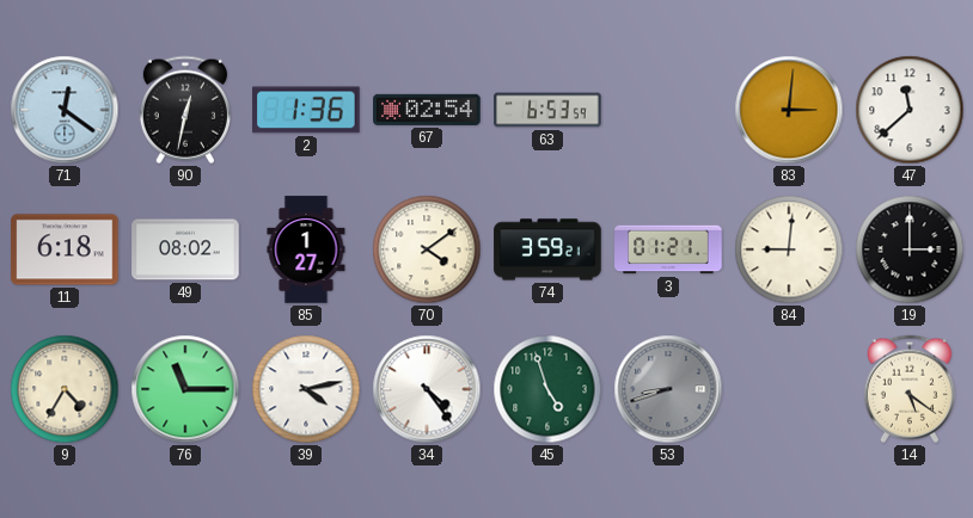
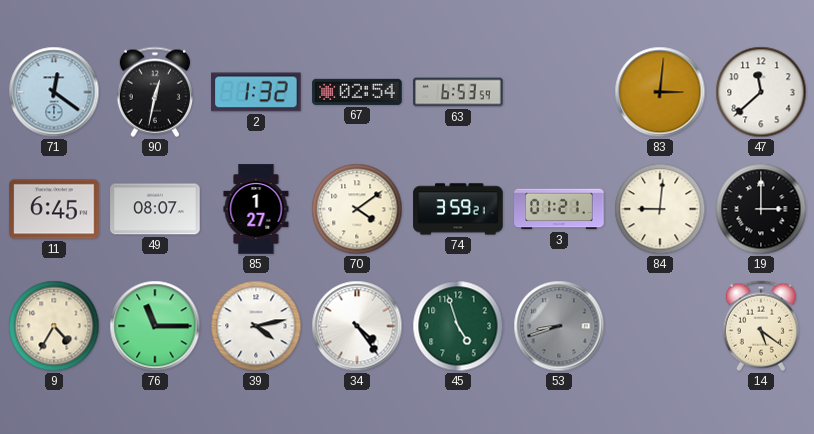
2: 1:36 -> 1:32 (256, 92)
11: 6:18 -> 6:45 (54, 209)
49: 08:02 -> 08:07 (155, 209)
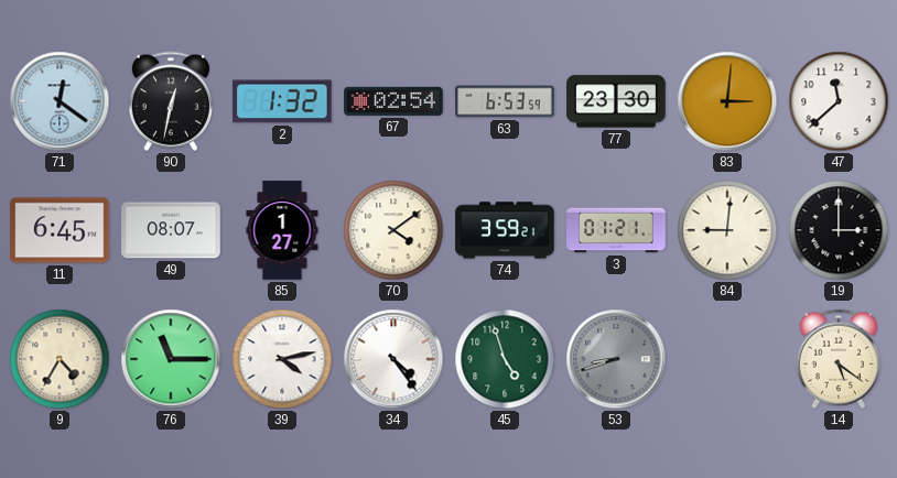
77: none -> 23:30 (616, 101)
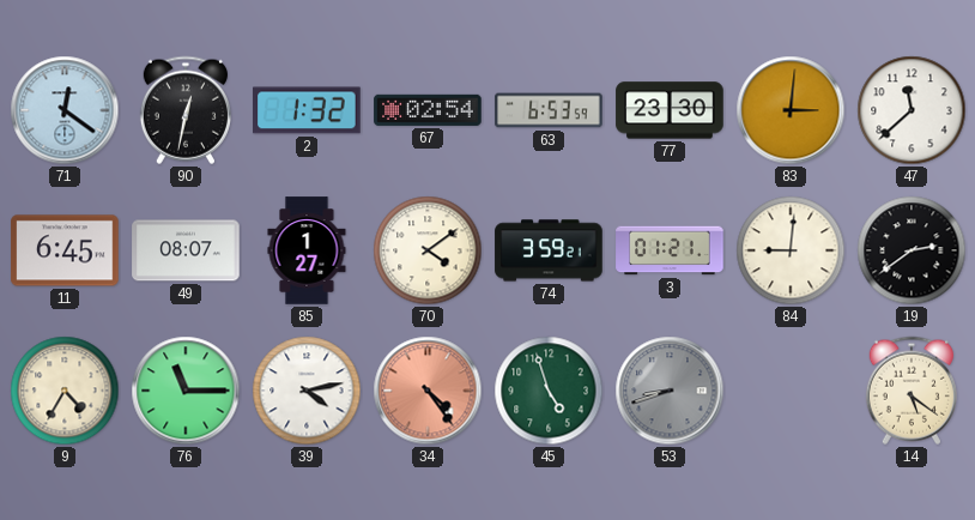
19: 3:00 -> 2:39 (912, 250)
34 dial: white -> salmon (428, 391)
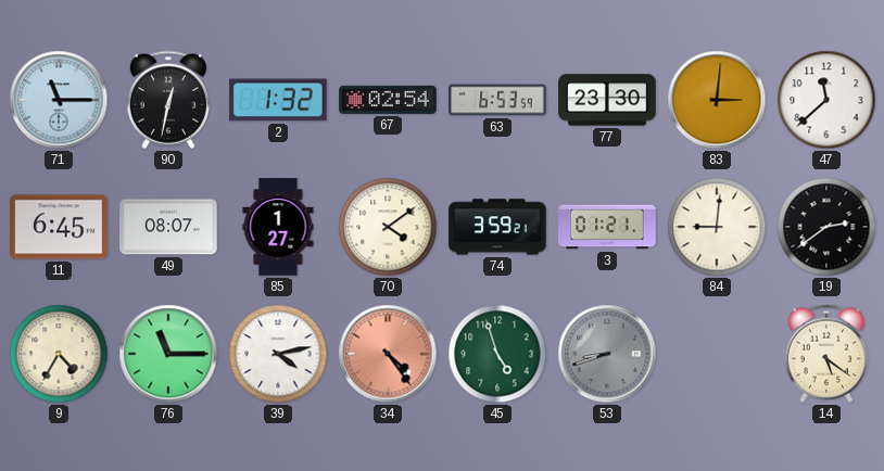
71: 12:21 -> 11:15 (59, 100)
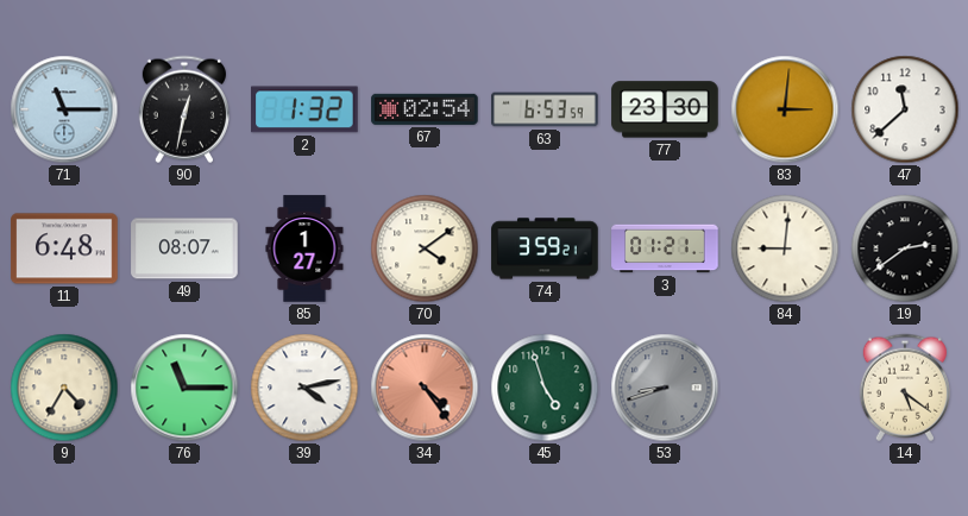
11: 6:45 -> 6:48 (64, 248)
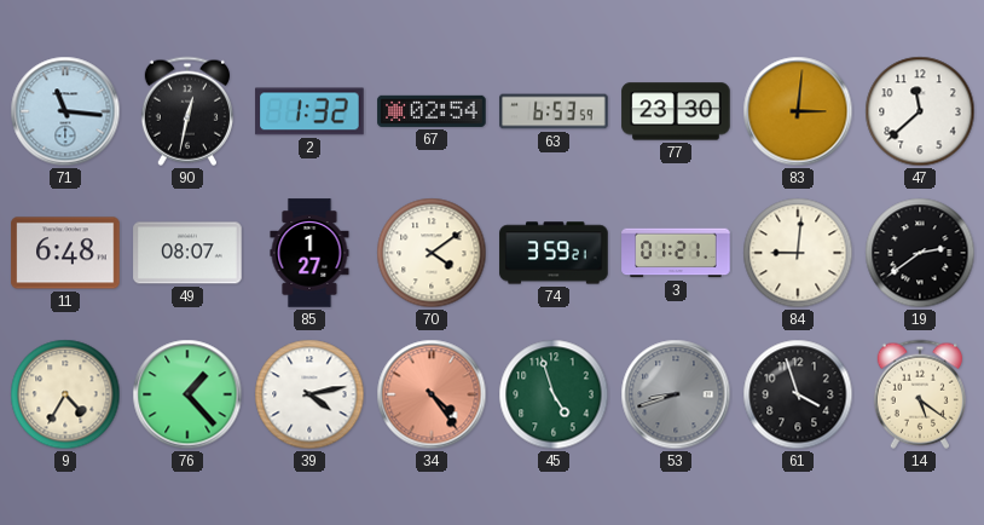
71: 11:15 -> 11:16 (65, 111)
76: 11:15 -> 1:23 (187, 394)
61: none -> 3:57 (798, 394)
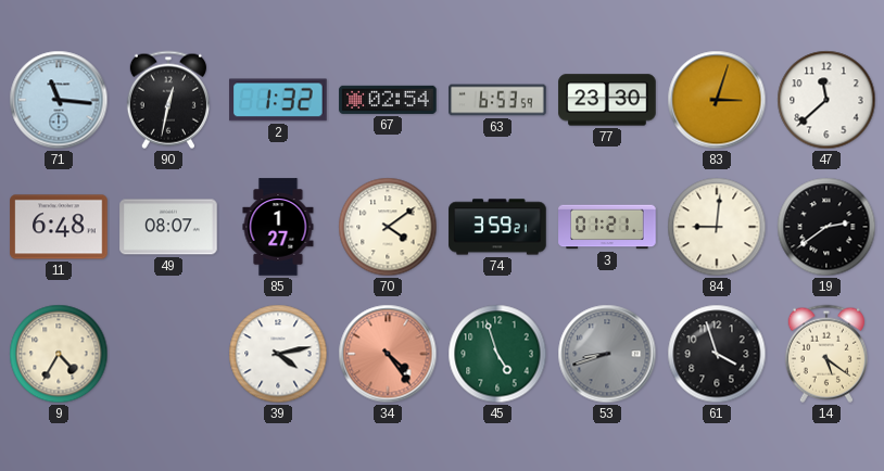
83: 3:01 -> 3:03 (717, 100)
76: 1:23 -> none (187, 394)
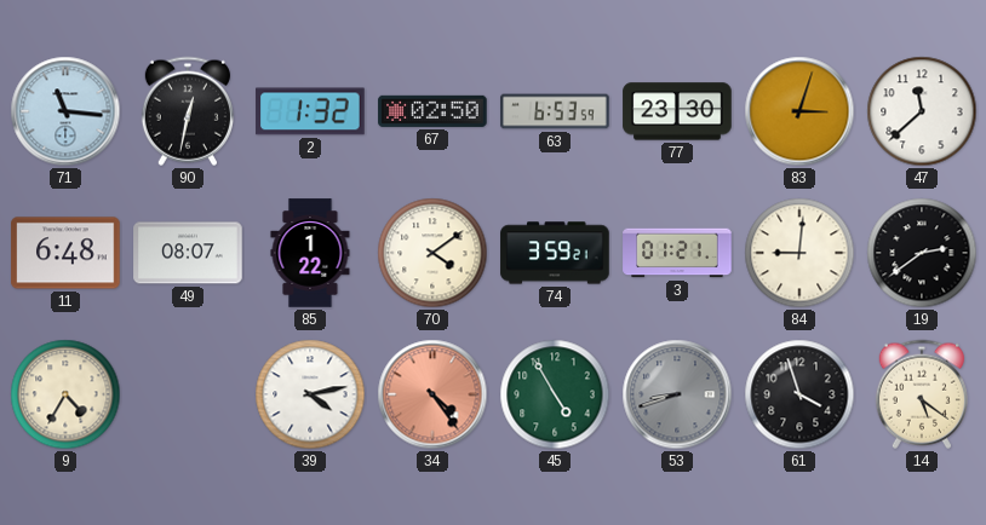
67: 02:54 -> 02:50 (432, 111)
85: 1:27 -> 1:22 (310, 253)
45: 4:57 -> 4:55 (555, 394)
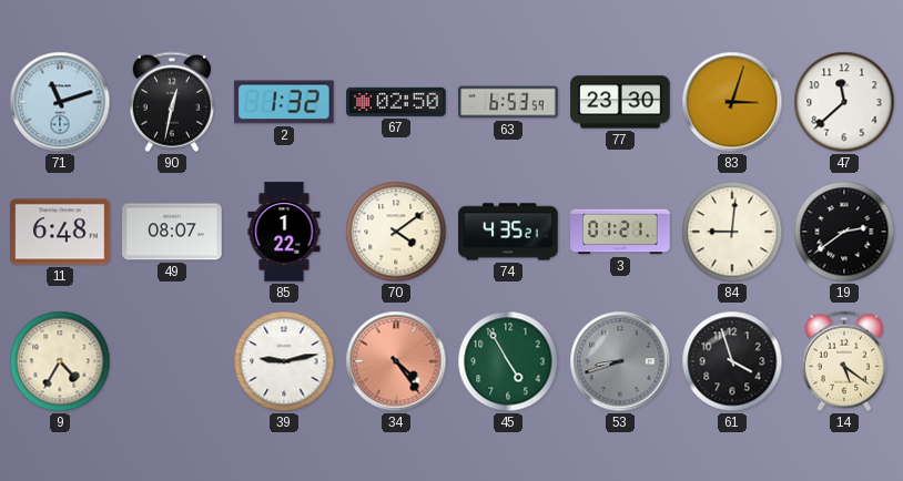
71: 11:16 -> 11:12 (60, 102)
74: 3:59 -> 4:35 (508, 232)
39: 4:13 -> 9:13 (284, 361)
